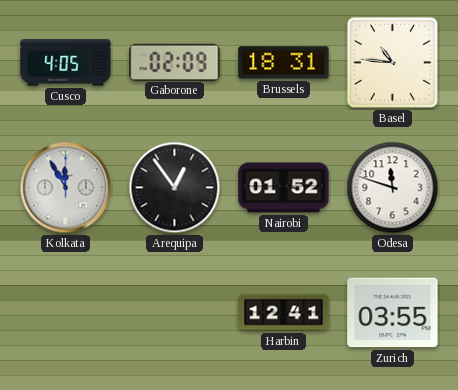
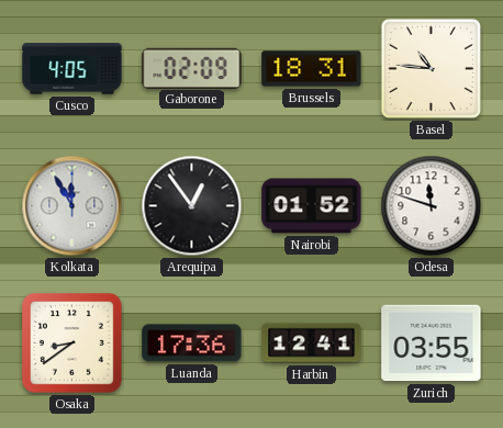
Osaka: none -> 8:39 (72, 343)
Luanda: none -> 17:36 (192, 343)
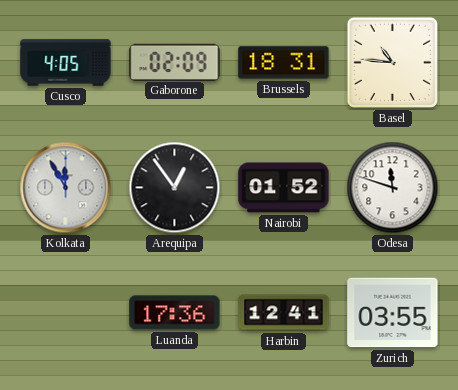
Osaka: 8:39 -> none (72, 343)
